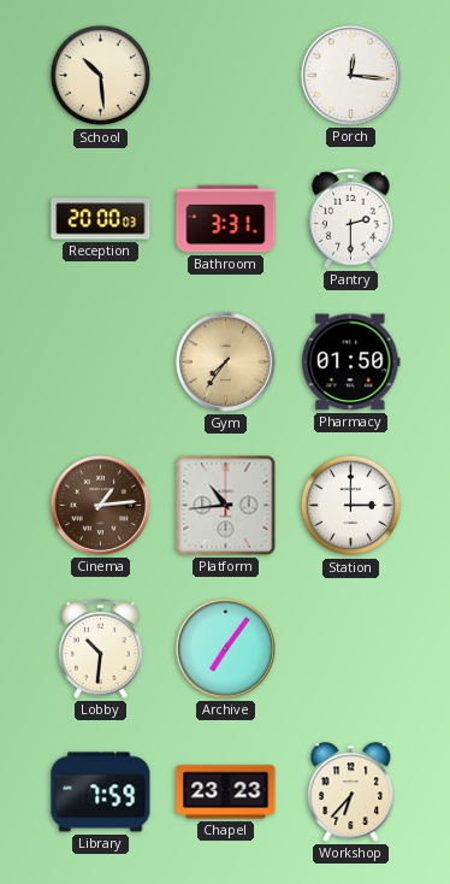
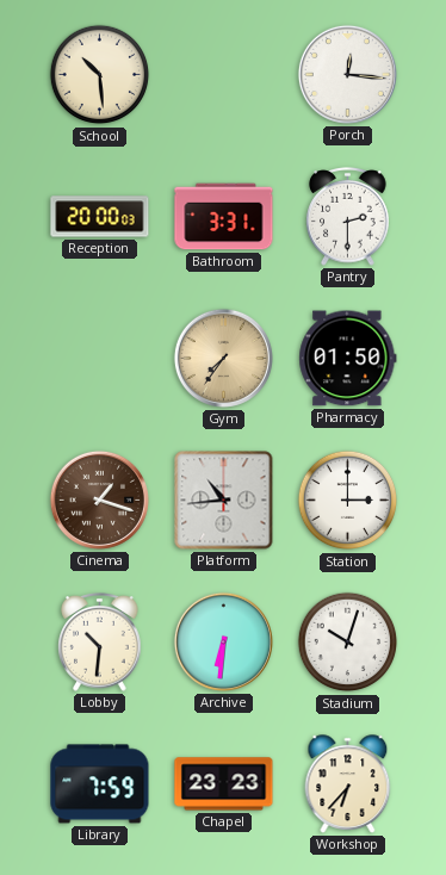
Cinema: 1:14 -> 1:18 (99, 499)
Archive: 7:06 -> 6:31 (223, 641)
Stadium: none -> 10:03 (348, 643)
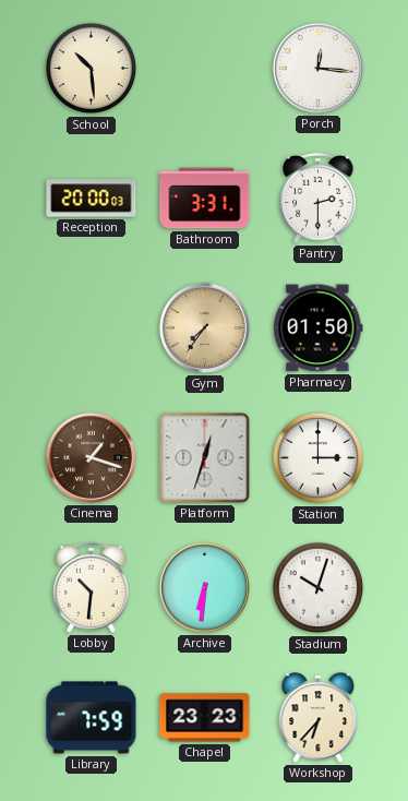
Platform: 10:44 -> 12:33 (205, 458)
